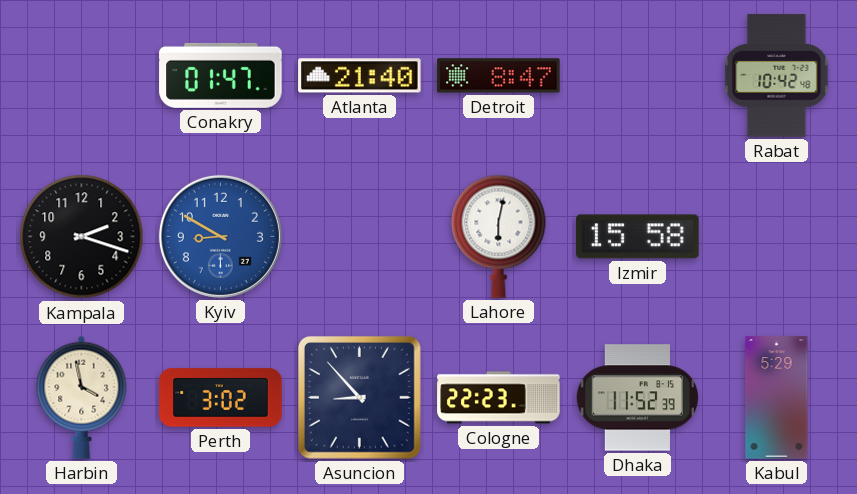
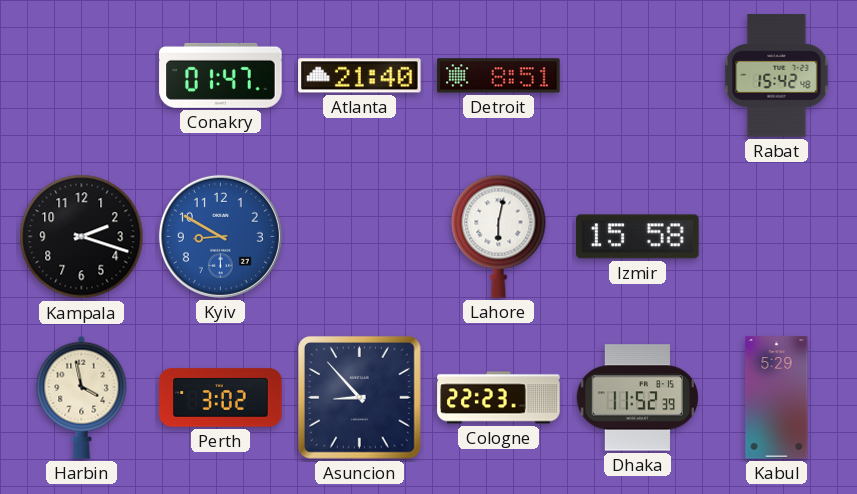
Detroit: 8:47 -> 8:51 (499, 76)
Rabat: 10:42 -> 15:42 (777, 76)
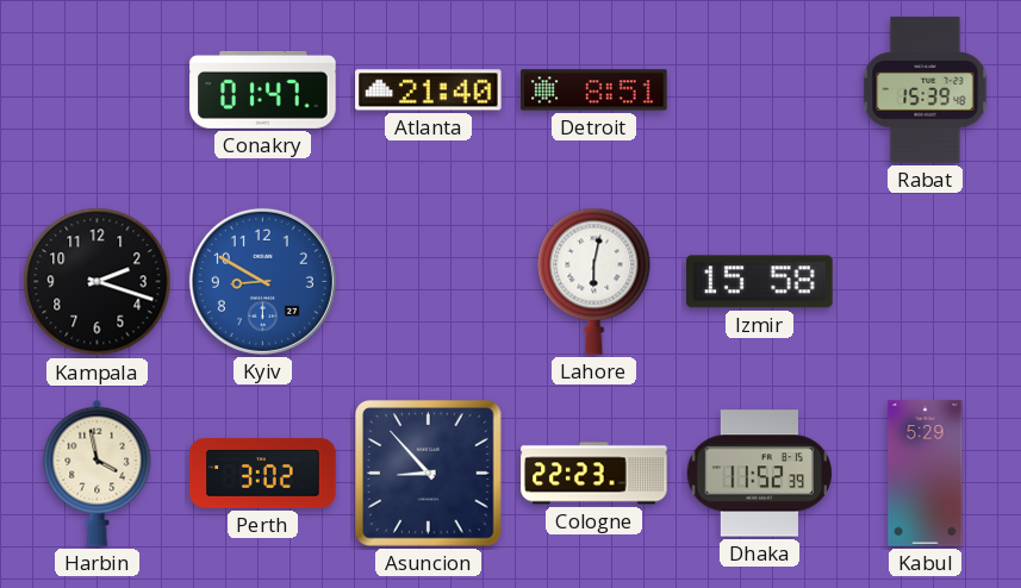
Rabat: 15:42 -> 15:39 (926, 90)
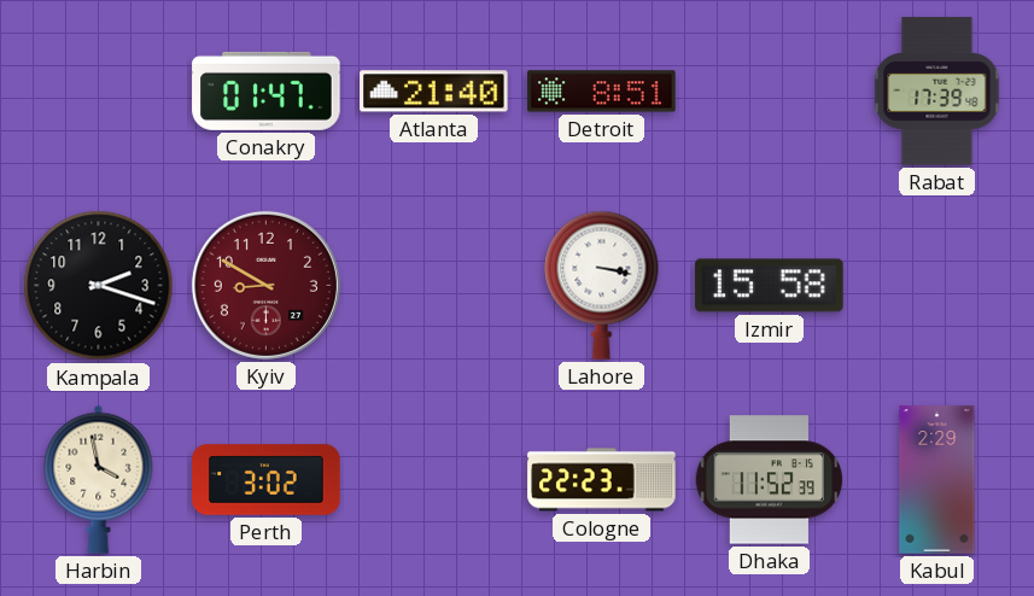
Rabat: 15:39 -> 17:39 (937, 92)
Kyiv dial: blue -> burgundy (265, 285)
Lahore: 6:02 -> 3:17 (602, 285)
Asuncion: 8:53 -> none (428, 473)
Kabul: 5:29 -> 2:29 (937, 480)
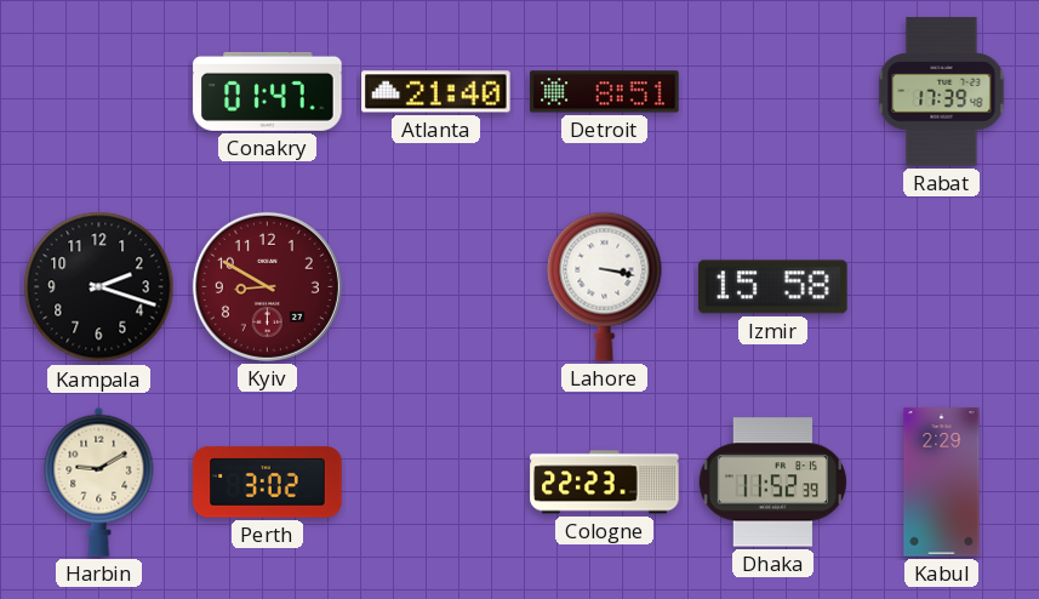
Harbin: 3:58 -> 9:10 (99, 481)
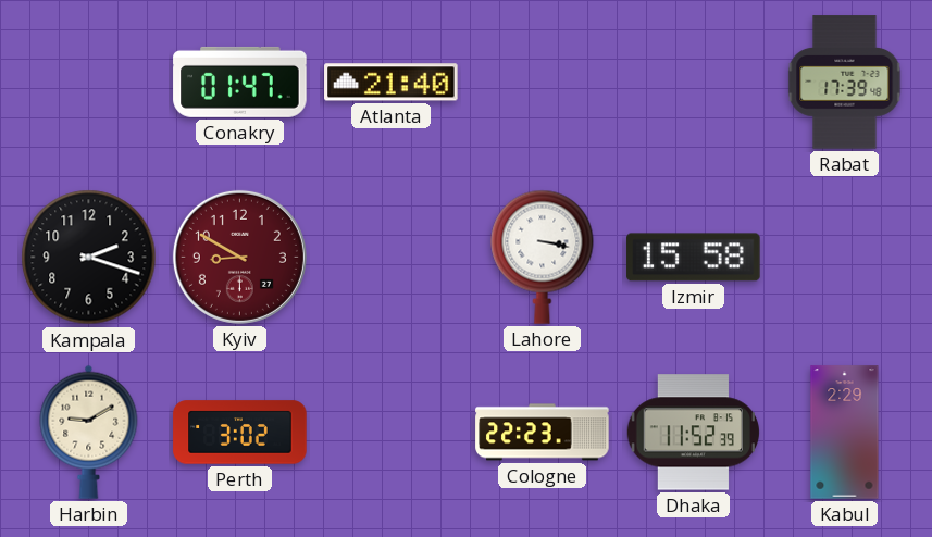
Detroit: 8:51 -> none (605, 92)
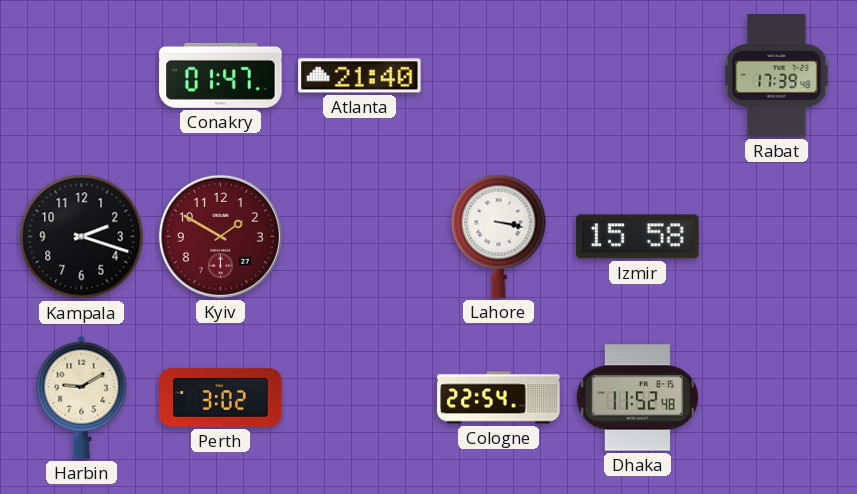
Kyiv: 8:50 -> 1:50 (220, 236)
Cologne: 22:23 -> 22:54 (499, 398)
Dhaka: 11:52:39 -> 11:52:48 (637, 398)
Kabul: 2:29 -> none (845, 433)
